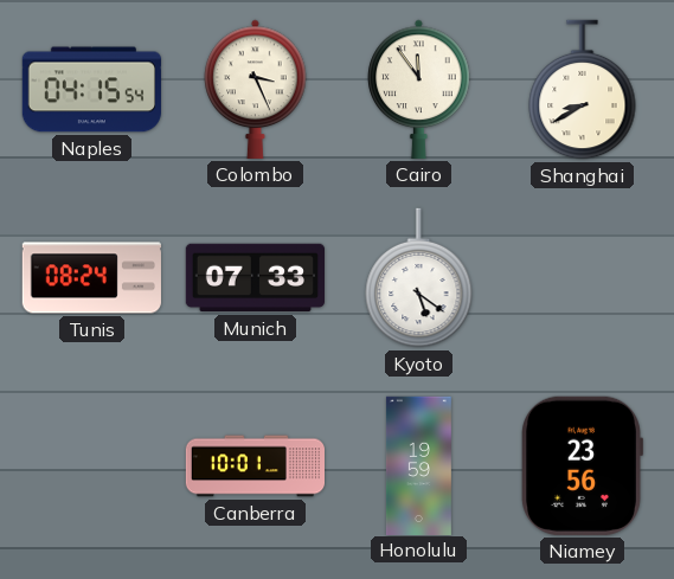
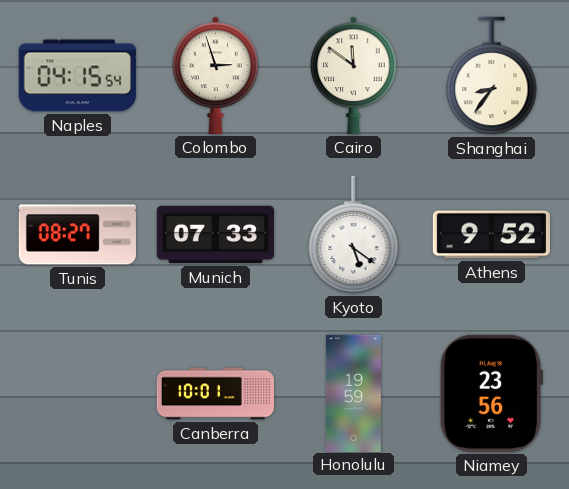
Colombo: 3:26 -> 2:57 (216, 75)
Cairo: 11:54 -> 11:51 (354, 75)
Shanghai: 8:40 -> 8:36 (492, 76)
Tunis: 08:24 -> 08:27 (77, 235)
Athens: none -> 9:52 (491, 235)
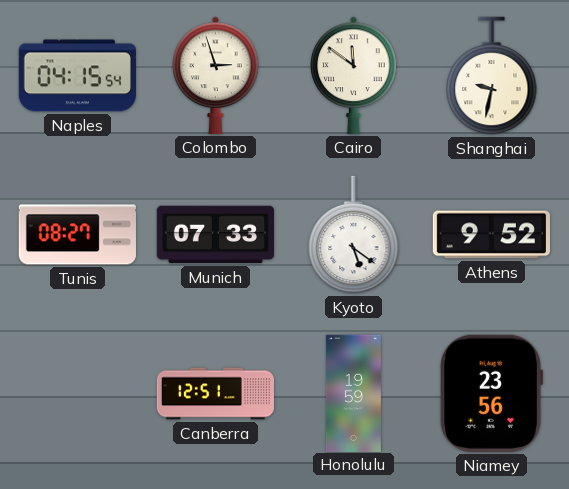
Shanghai: 8:36 -> 9:32 (492, 76)
Canberra: 10:01 -> 12:51 (215, 394)
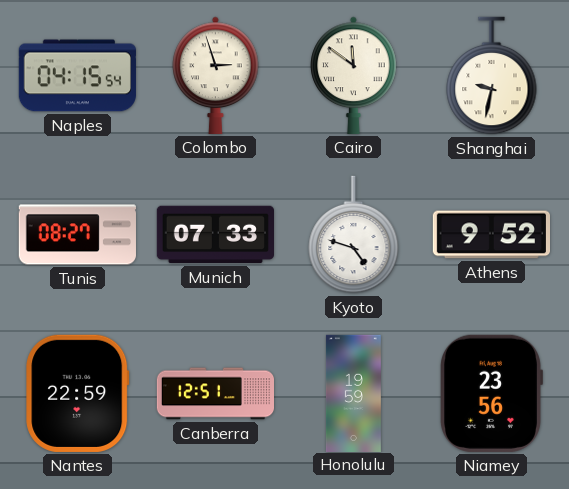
Kyoto: 5:21 -> 4:48 (354, 235)
Nantes: none -> 22:59 (78, 393)
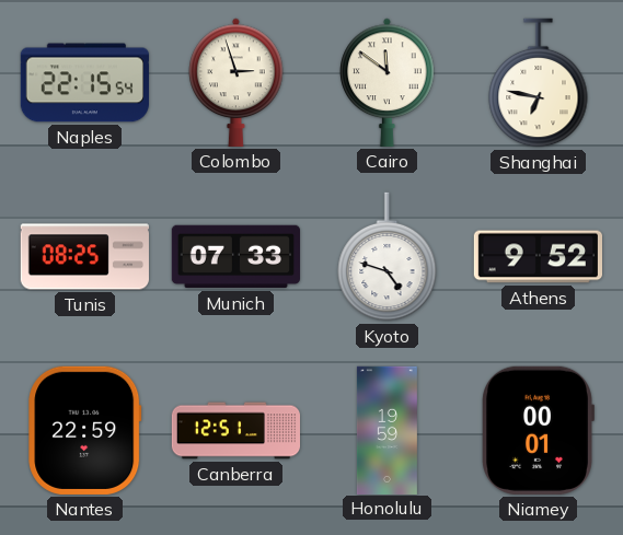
Naples: 04:15 -> 22:15 (84, 83)
Shanghai: 9:32 -> 6:47 (539, 83)
Tunis: 08:27 -> 08:25 (84, 257)
Niamey: 23:56 -> 00:01 (539, 430)
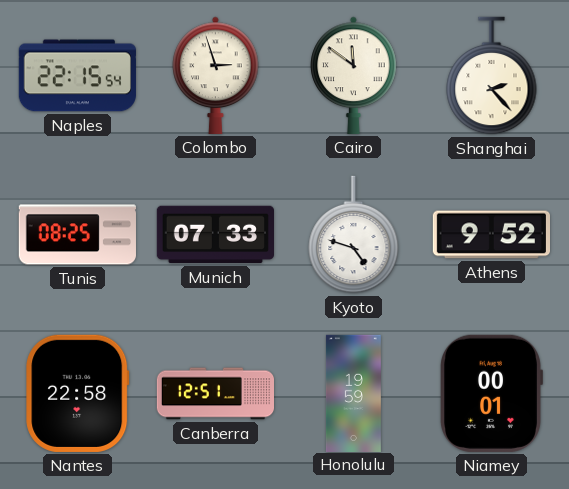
Shanghai: 6:47 -> 2:23 (492, 76)
Nantes: 22:59 -> 22:58 (78, 393)
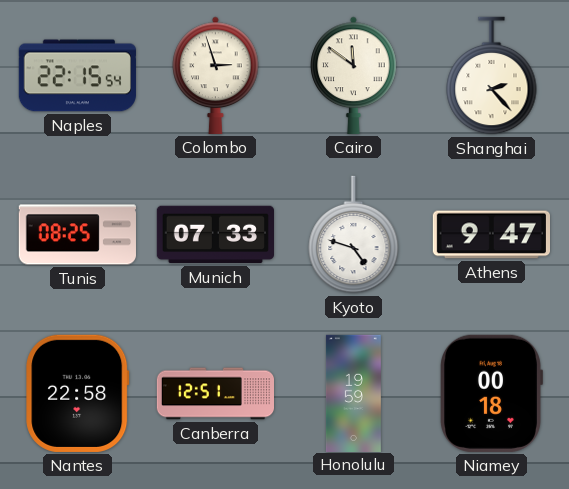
Athens: 9:52 -> 9:47 (491, 235)
Niamey: 00:01 -> 00:18 (492, 393)
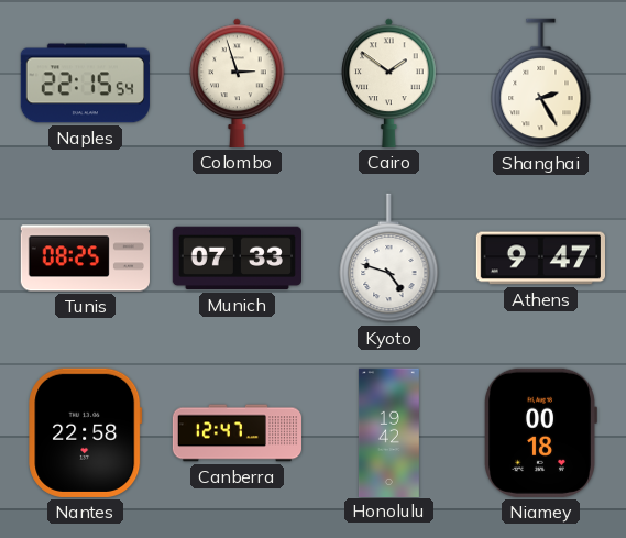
Cairo: 11:51 -> 1:51 (389, 83)
Shanghai: 2:23 -> 2:25 (541, 84)
Canberra: 12:51 -> 12:47 (237, 433)
Honolulu: 19:59 -> 19:42 (388, 432)
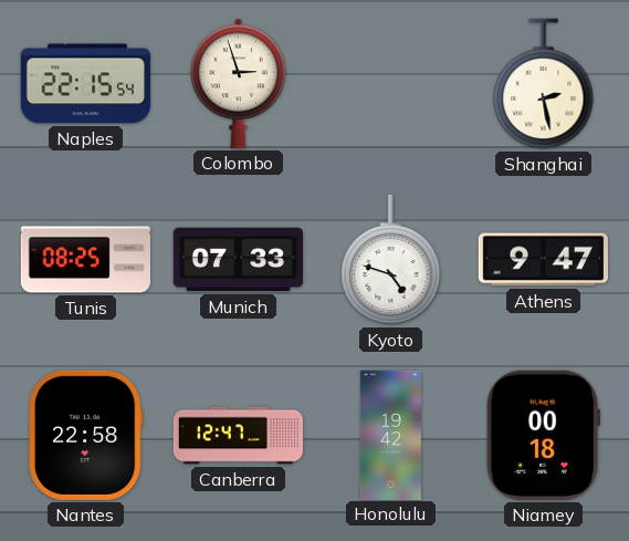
Cairo: 1:51 -> none (389, 83)
Shanghai: 2:25 -> 2:28 (544, 84)
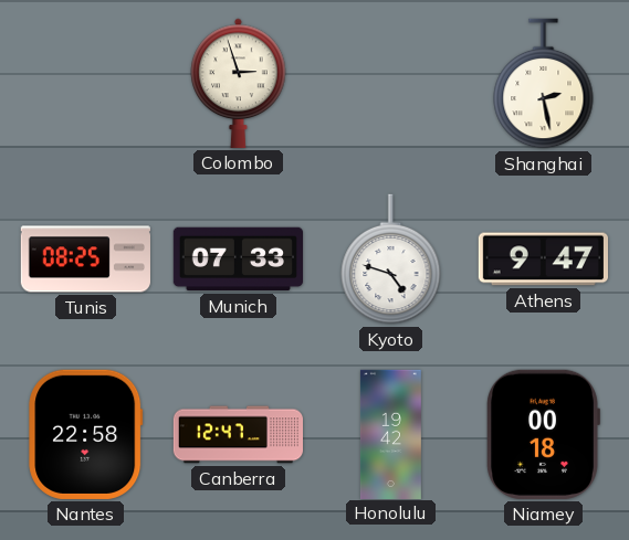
Naples: 22:15 -> none (85, 84)
